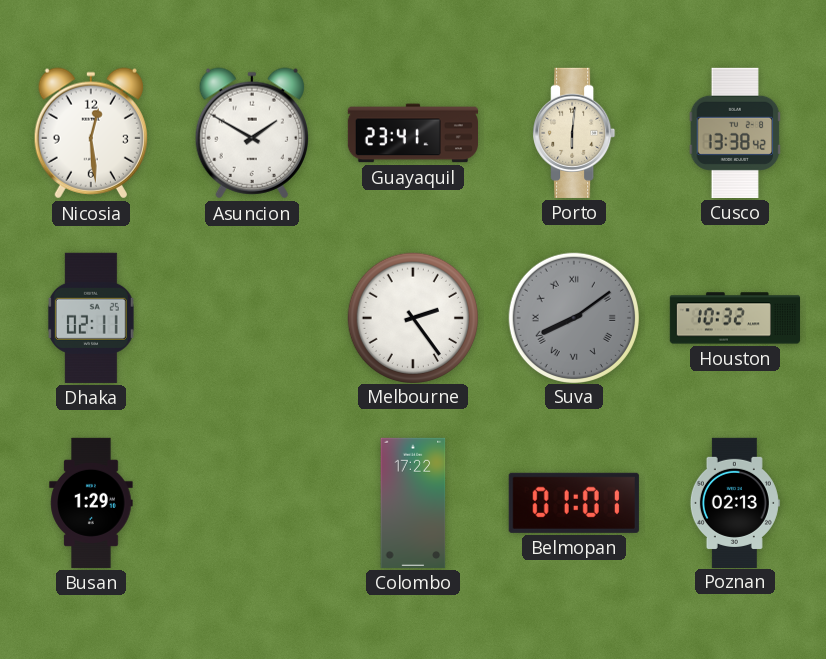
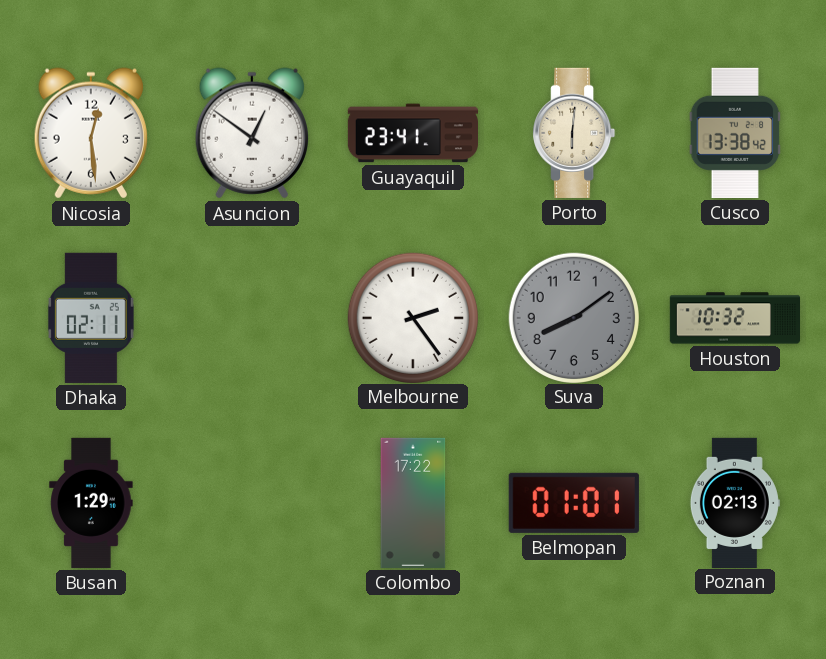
Asuncion: 1:50 -> 12:51 (251, 133)
Suva numerals: Roman -> Arabic (573, 317)
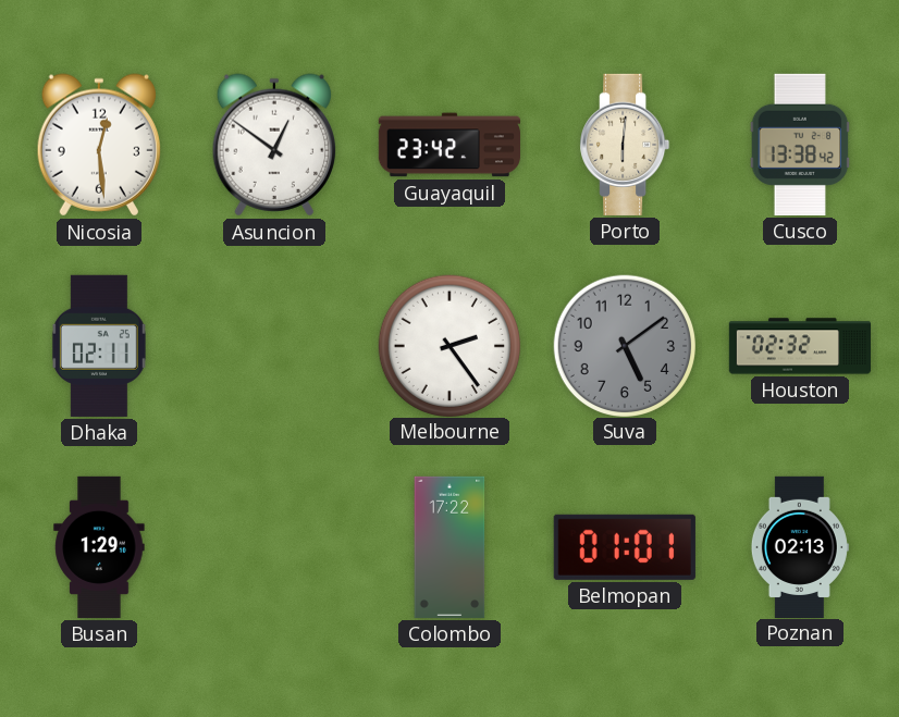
Guayaquil: 23:41 -> 23:42 (449, 145)
Suva: 8:09 -> 5:09 (624, 345)
Houston: 10:32 -> 02:32 (799, 346)
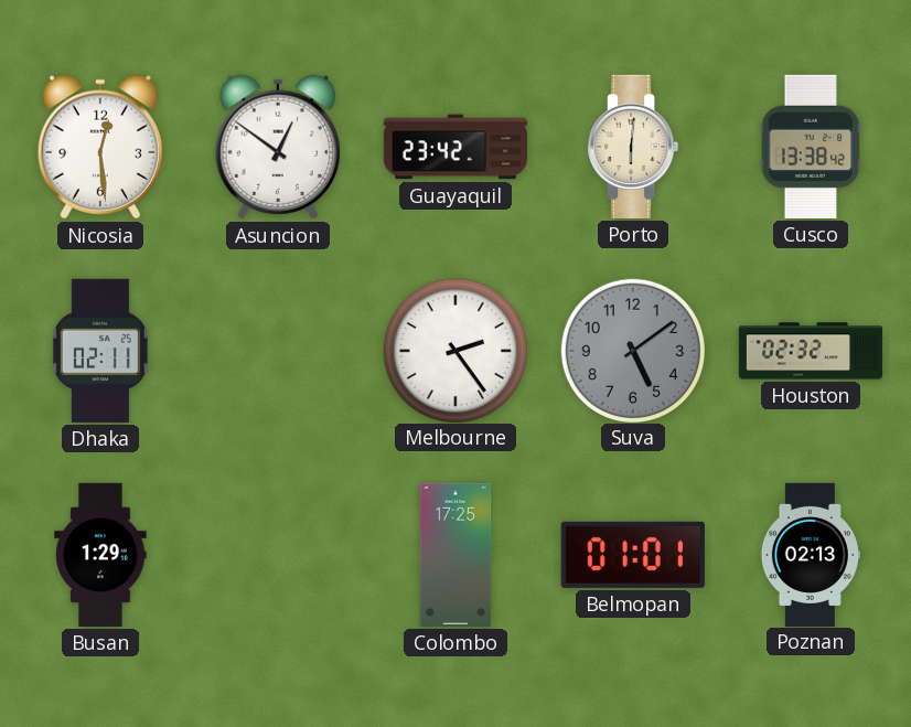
Colombo: 17:22 -> 17:25 (456, 555)
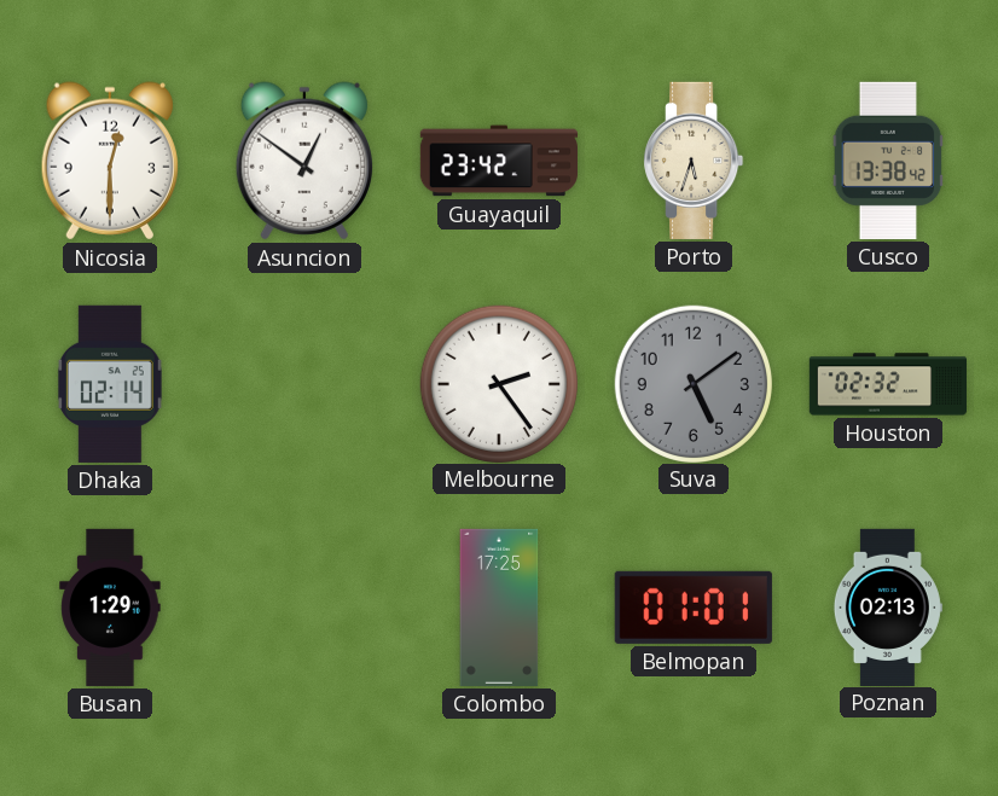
Nicosia: 12:29 -> 12:30 (109, 161)
Porto: 6:01 -> 5:33 (694, 161)
Dhaka: 02:11 -> 02:14 (110, 384)
